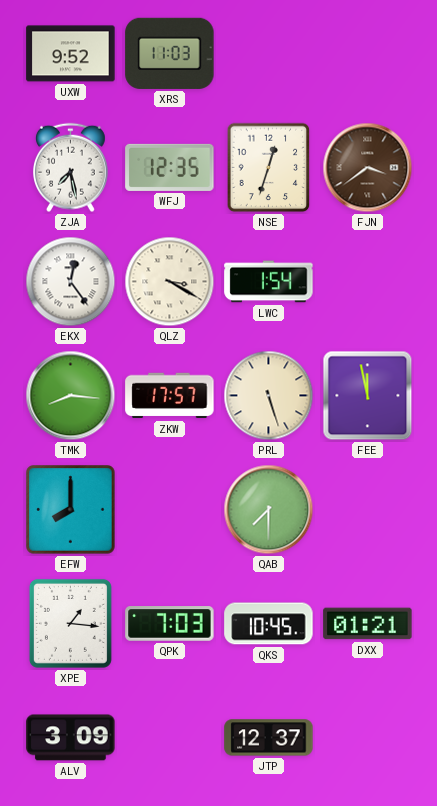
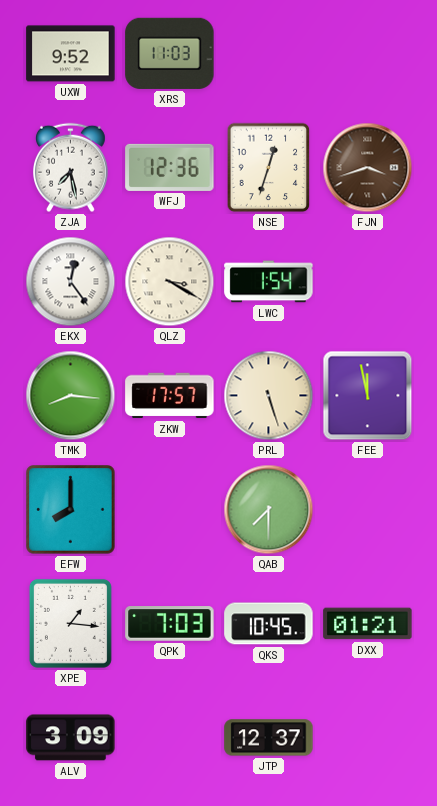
WFJ: 12:35 -> 12:36 (170, 167)
FJN: 3:39 -> 3:42 (368, 168)
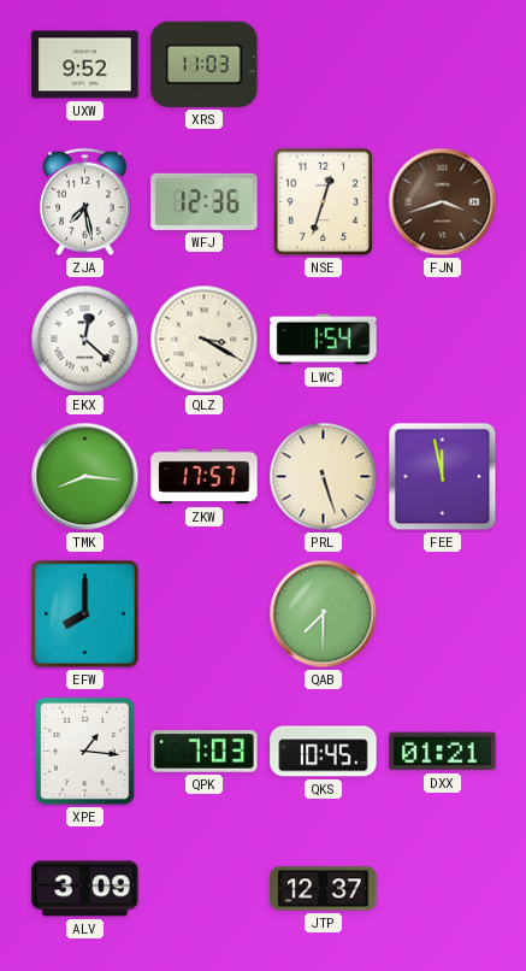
EKX: 12:24 -> 12:22 (85, 340)
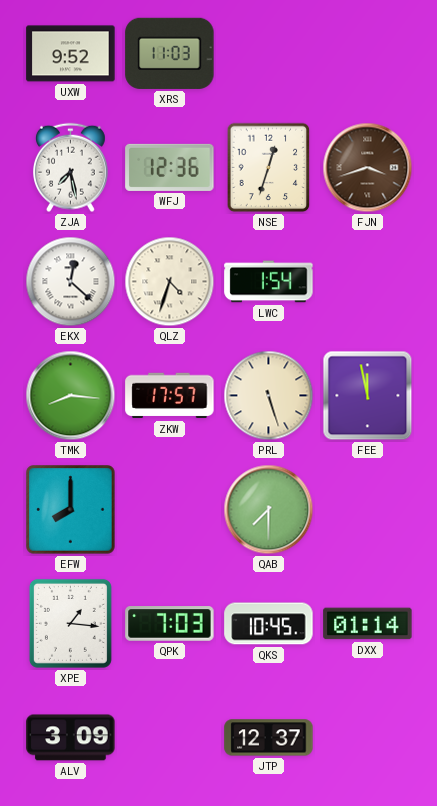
QLZ: 3:20 -> 4:33 (170, 282)
DXX: 01:21 -> 01:14 (368, 624)
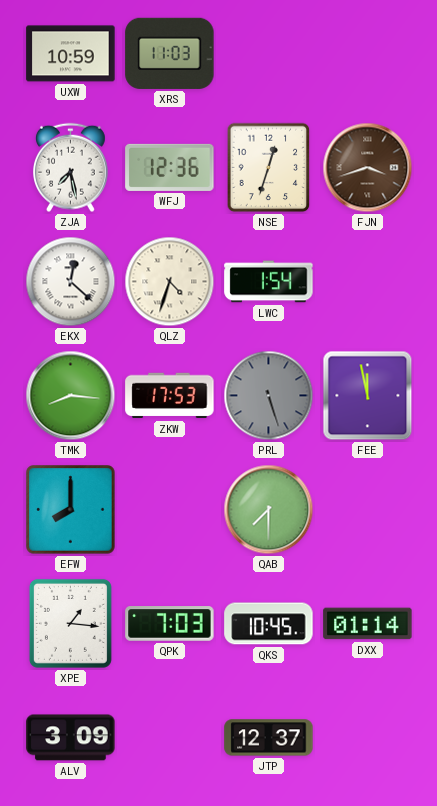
UXW: 9:52 -> 10:59 (71, 54)
ZKW: 17:57 -> 17:53 (170, 396)
PRL dial: cream -> grey (269, 396)
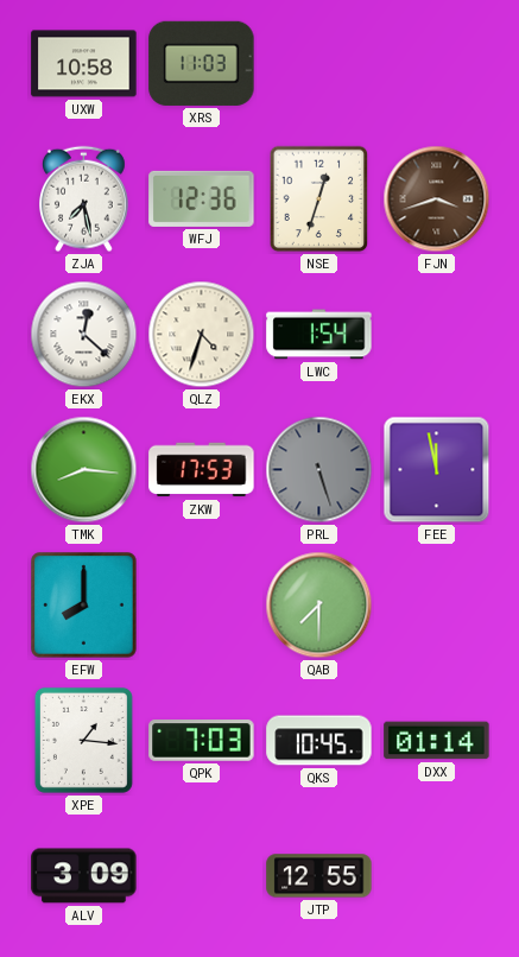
UXW: 10:59 -> 10:58 (84, 64)
JTP: 12:37 -> 12:55 (319, 876)
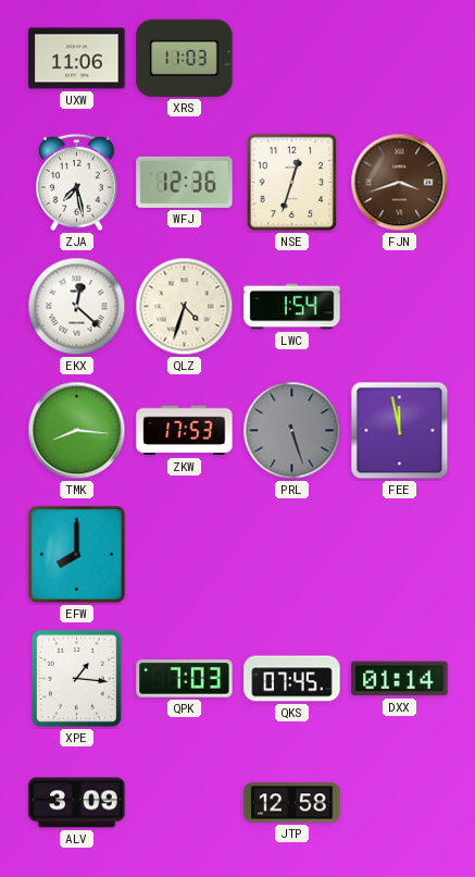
UXW: 10:58 -> 11:06 (77, 59)
QAB: 7:30 -> none (319, 606)
QKS: 10:45 -> 07:45 (292, 679)
JTP: 12:55 -> 12:58 (292, 803)
